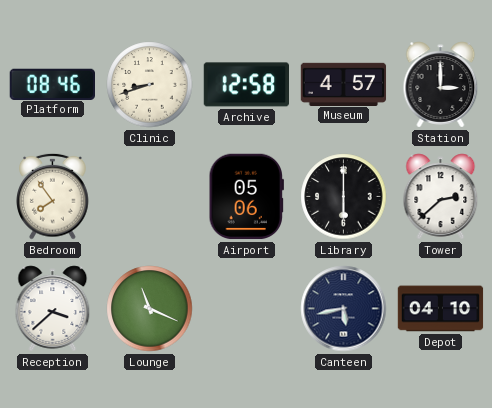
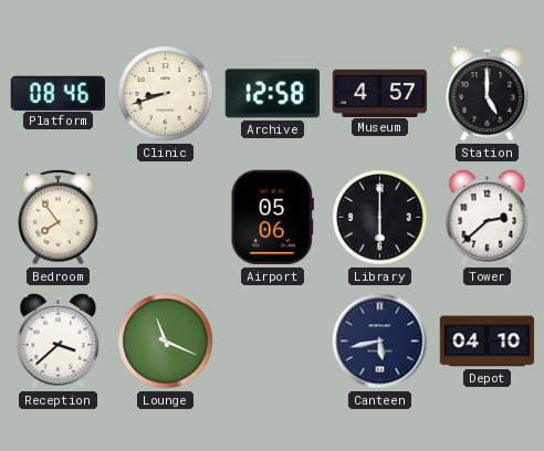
Station: 3:00 -> 5:00 (488, 94)
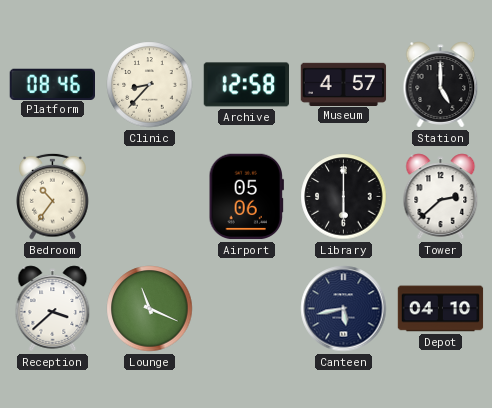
Clinic: 8:42 -> 8:37 (150, 85)
Bedroom: 7:54 -> 10:36 (53, 196)
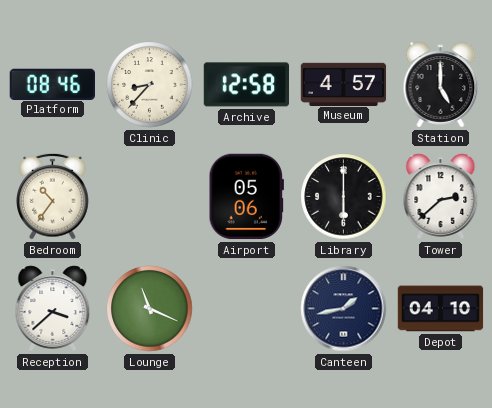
Canteen: 5:43 -> 1:43 (344, 309)
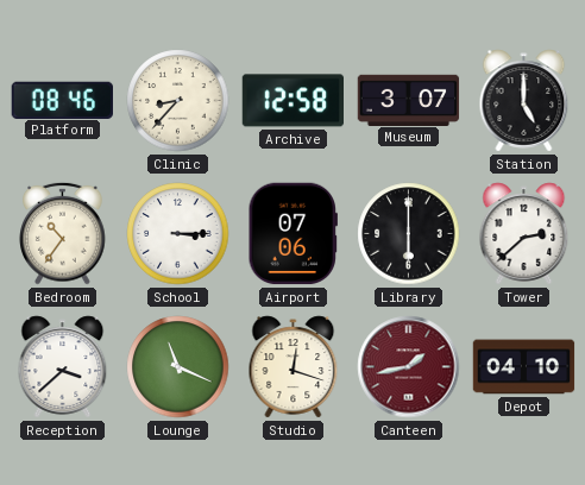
Museum: 4:57 -> 3:07 (409, 100)
School: none -> 3:15 (178, 234)
Airport: 05:06 -> 07:06 (292, 234)
Studio: none -> 12:18 (294, 367)
Canteen dial: navy -> burgundy (409, 367)
